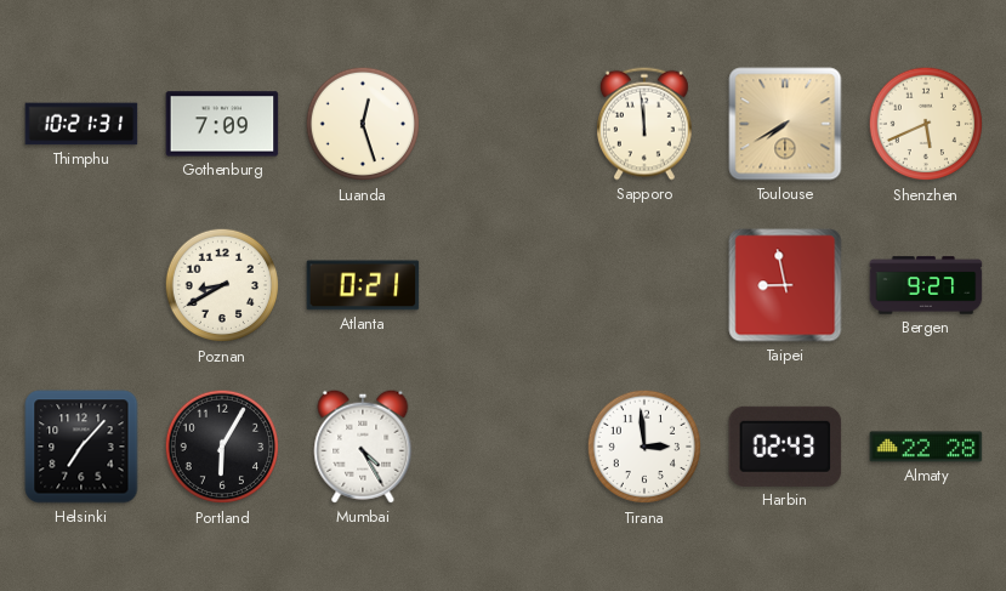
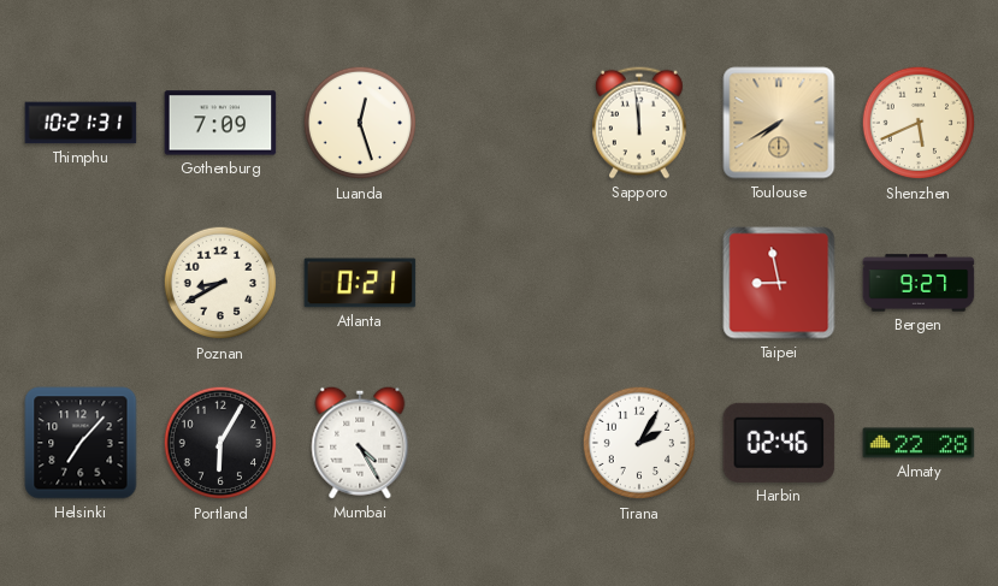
Tirana: 2:59 -> 2:05 (639, 443)
Harbin: 02:43 -> 02:46 (779, 443)
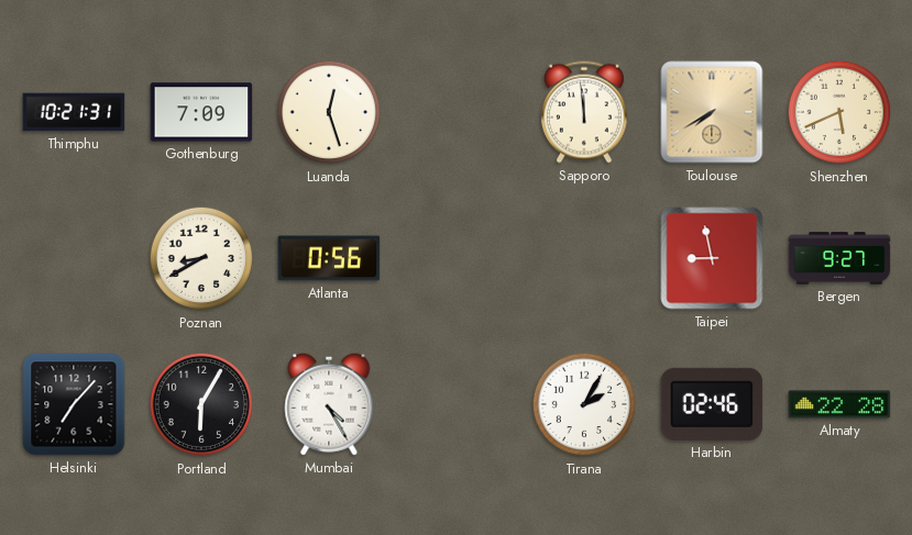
Atlanta: 0:21 -> 0:56 (329, 258)
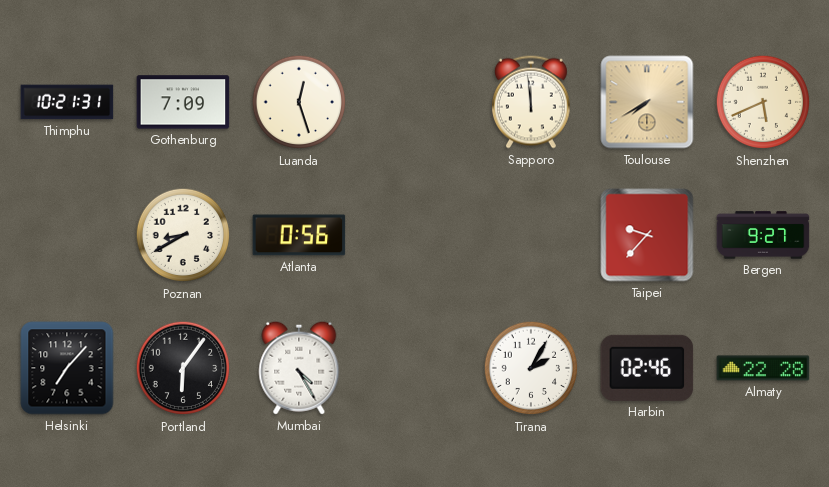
Taipei: 8:58 -> 9:37 (647, 235)
Portland: 6:05 -> 6:06 (183, 368)
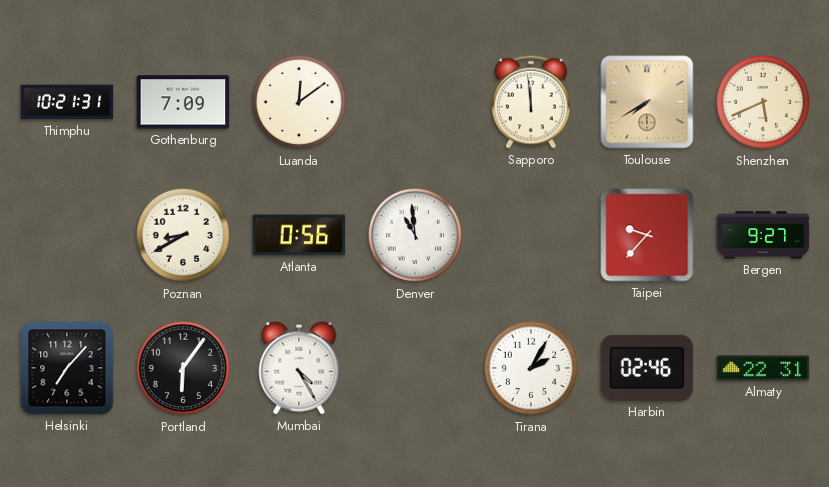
Luanda: 12:27 -> 12:09 (299, 102)
Denver: none -> 10:59 (415, 235)
Almaty: 22:28 -> 22:31 (763, 368)
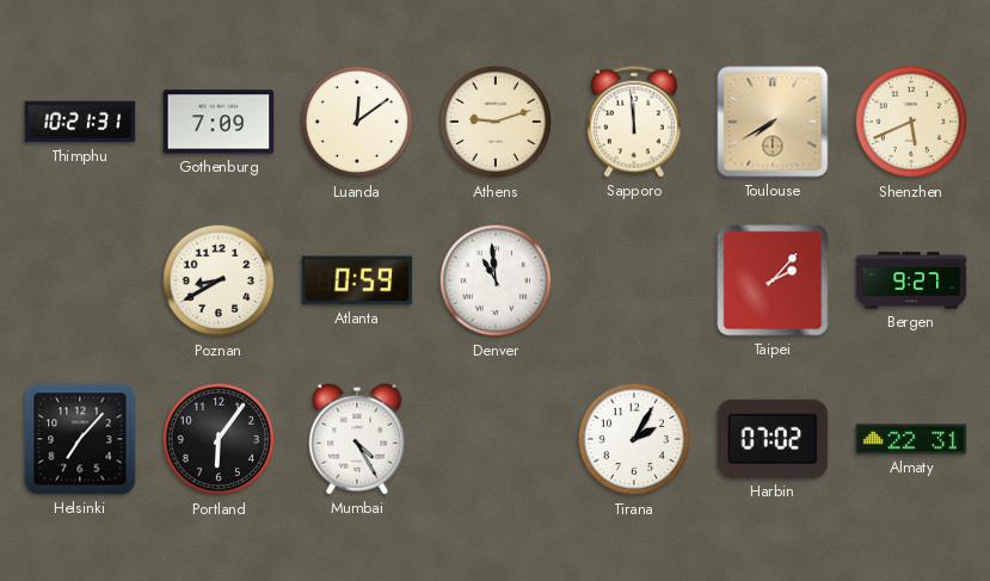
Athens: none -> 9:12 (496, 122)
Atlanta: 0:56 -> 0:59 (357, 280)
Taipei: 9:37 -> 2:07 (773, 280)
Harbin: 02:46 -> 07:02 (773, 439)
